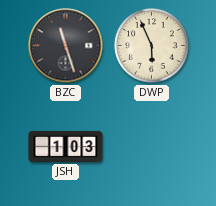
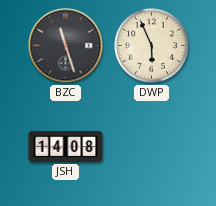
JSH: 1:03 -> 14:08 (66, 146)
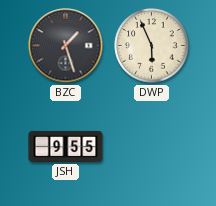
BZC: 11:27 -> 1:27 (66, 46)
JSH: 14:08 -> 9:55 (66, 146)
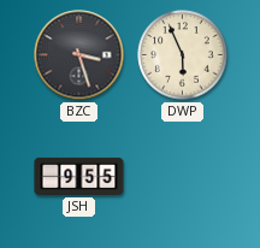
BZC: 1:27 -> 3:27 (79, 55)
